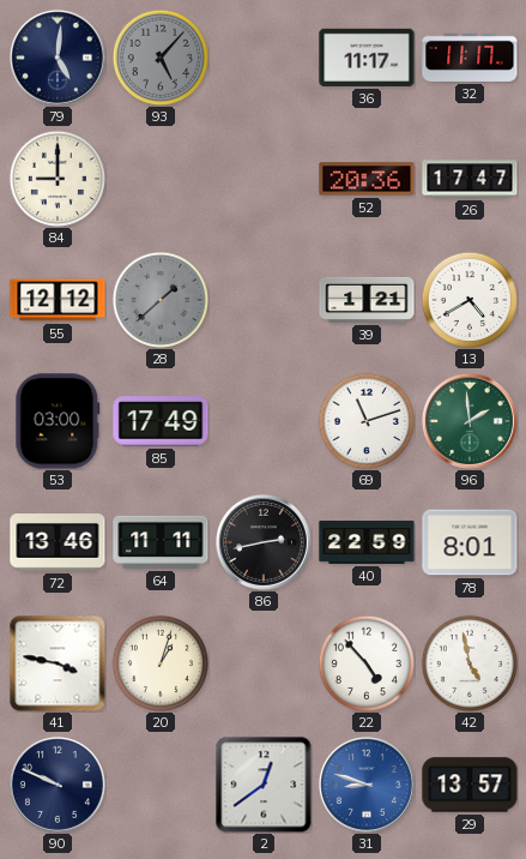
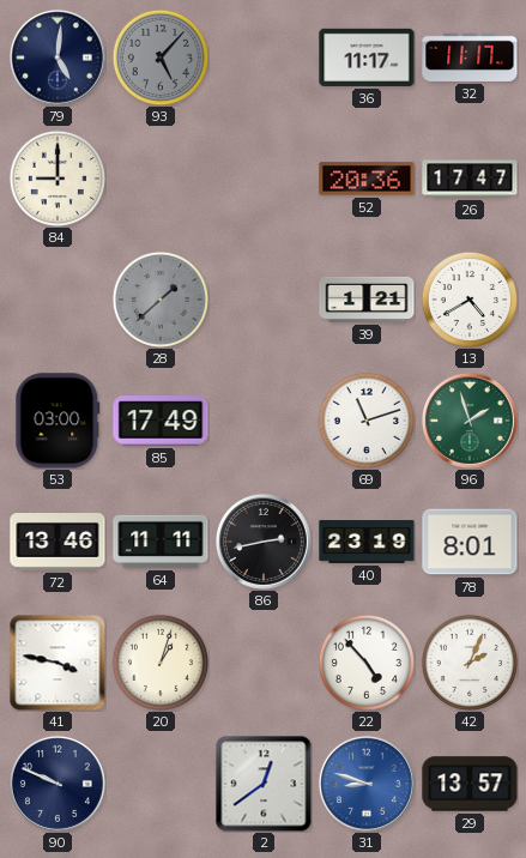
55: 12:12 -> none (58, 300)
96: 1:59 -> 1:57 (470, 421)
40: 22:59 -> 23:19 (367, 542)
42: 4:58 -> 2:04 (468, 661)
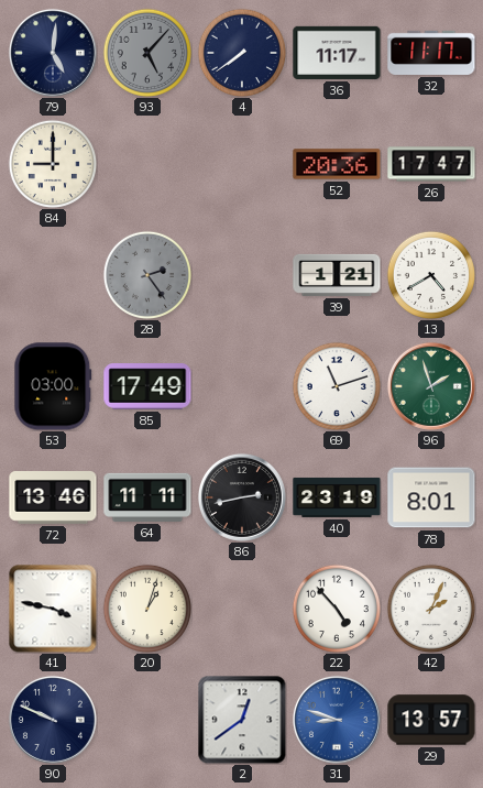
4: none -> 7:39 (241, 52)
28: 1:38 -> 2:24 (146, 274)
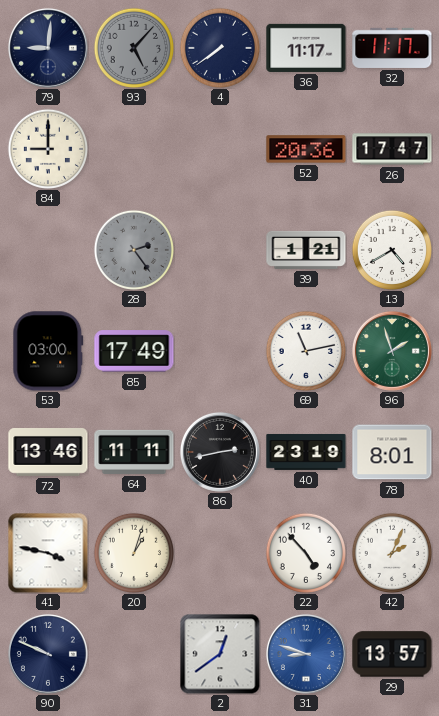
79: 5:01 -> 9:01 (48, 48)
69: 11:12 -> 11:13 (305, 350)
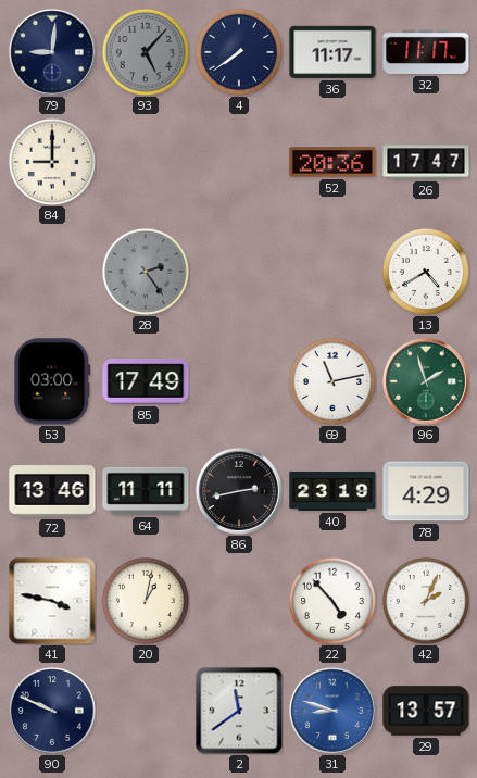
39: 1:21 -> none (306, 250)
78: 8:01 -> 4:29 (426, 491)
20: 1:03 -> 1:02 (145, 600)
2: 12:39 -> 11:39 (239, 711)
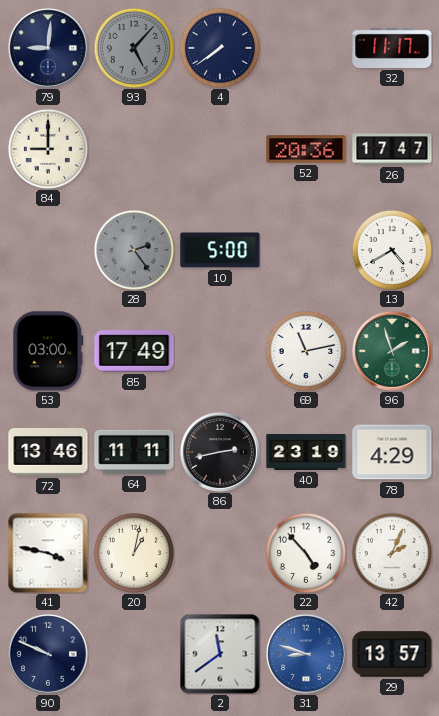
36: 11:17 -> none (332, 52)
10: none -> 5:00 (220, 250)
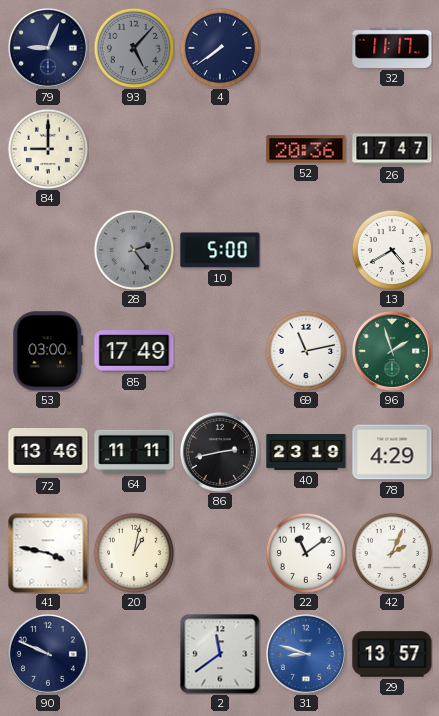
79: 9:01 -> 9:04 (48, 48)
22: 4:53 -> 11:09 (305, 552)
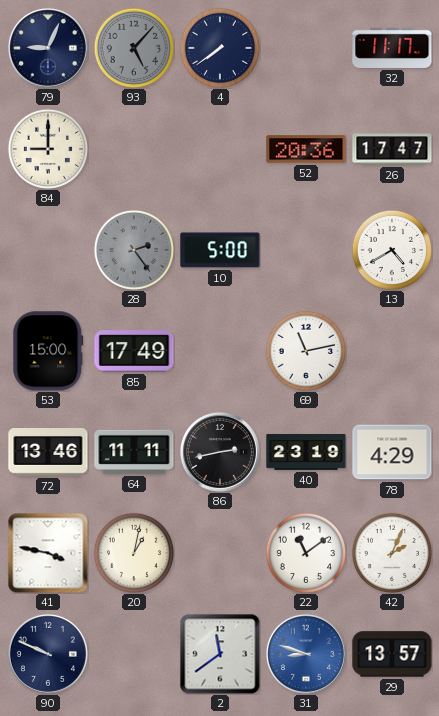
53: 03:00 -> 15:00 (48, 351)
96: 1:57 -> none (392, 351)
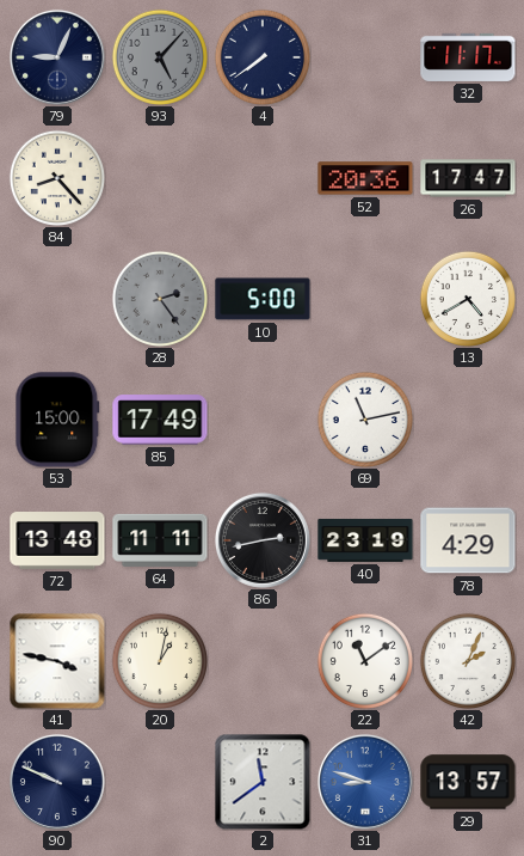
84: 9:00 -> 8:23 (56, 177)
72: 13:46 -> 13:48 (57, 542)
